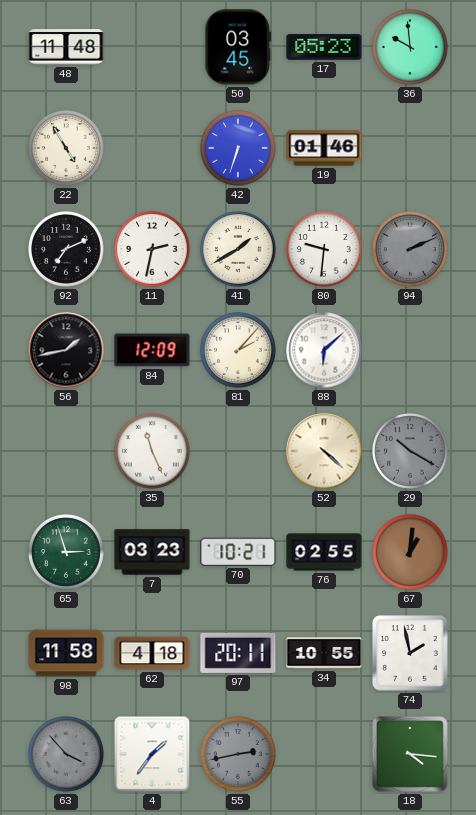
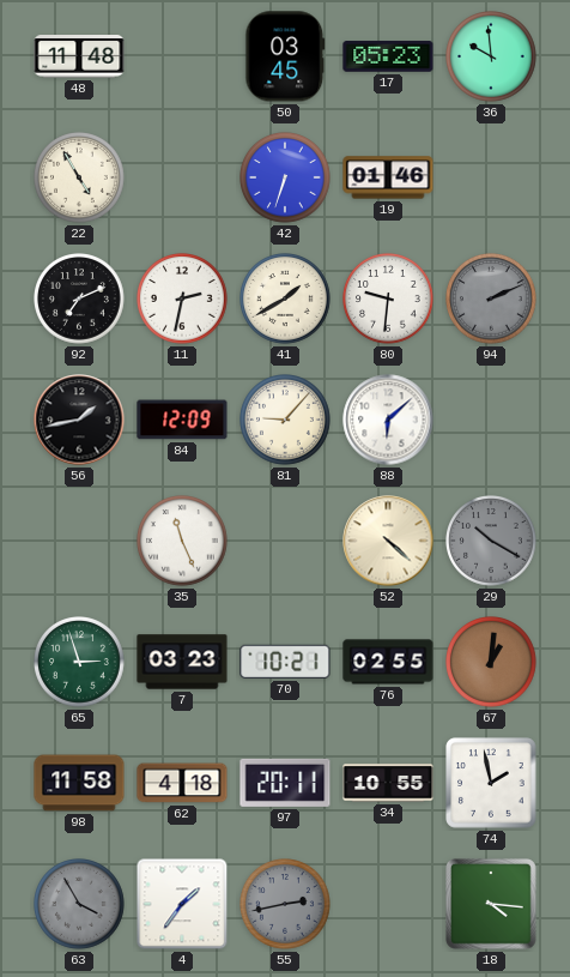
81: 2:07 -> 9:07 (285, 420)
63: 3:53 -> 3:55 (79, 904)
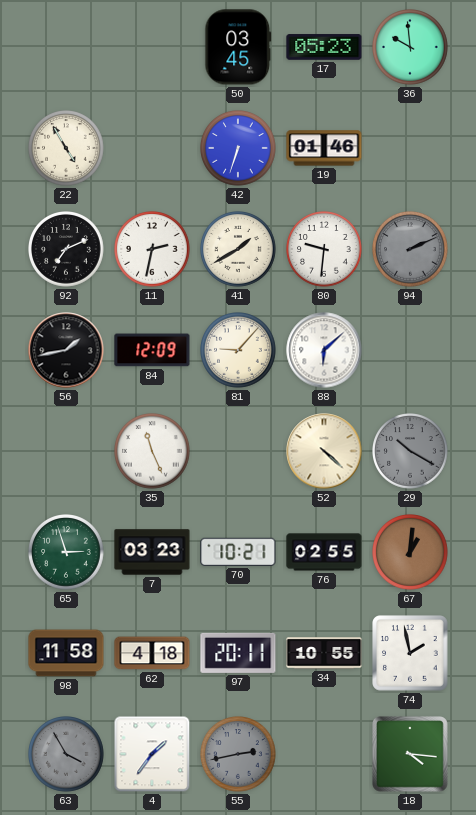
48: 11:48 -> none (79, 56)
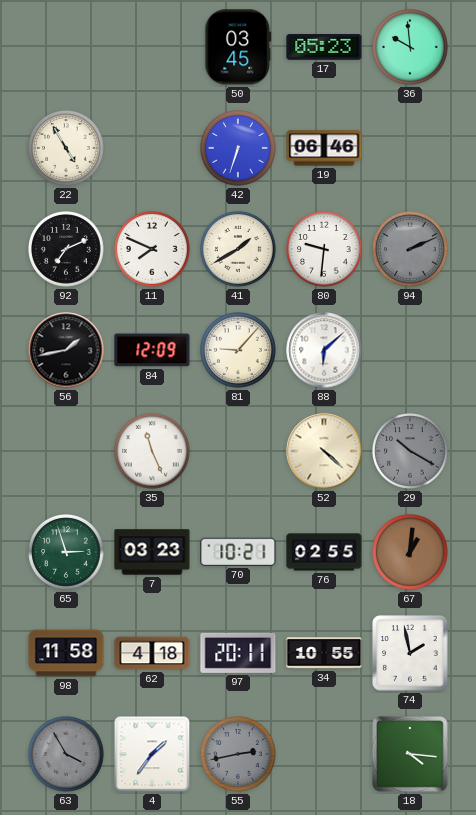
19: 01:46 -> 06:46 (324, 148)
11: 2:32 -> 7:49 (152, 249)
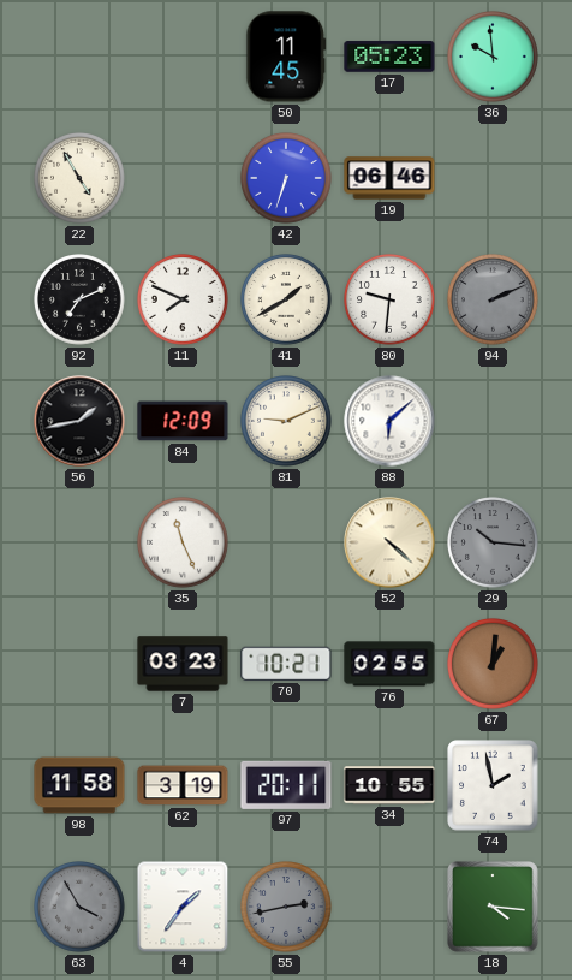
50: 03:45 -> 11:45 (286, 57)
81: 9:07 -> 9:11 (286, 421)
29: 10:20 -> 10:16 (493, 542)
65: 2:57 -> none (66, 552)
62: 4:18 -> 3:19 (183, 785)
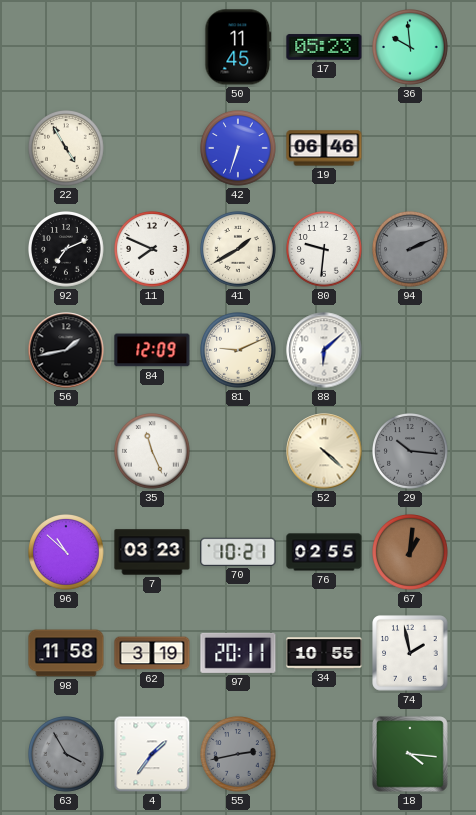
96: none -> 10:52 (66, 552)
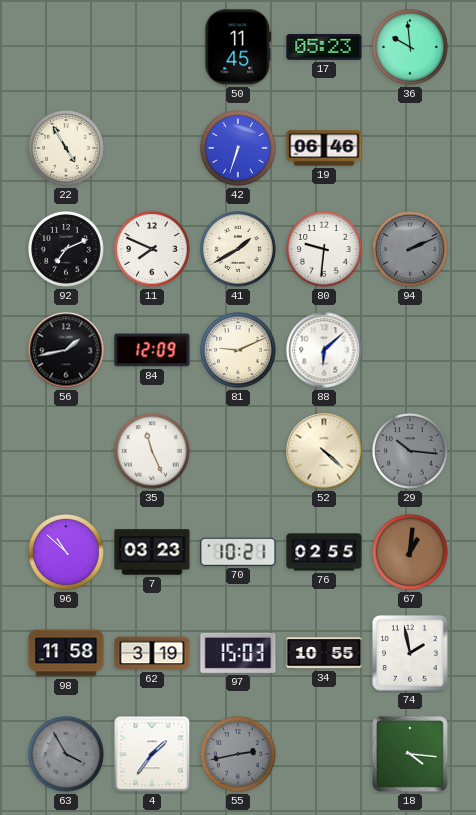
97: 20:11 -> 15:03 (238, 653)
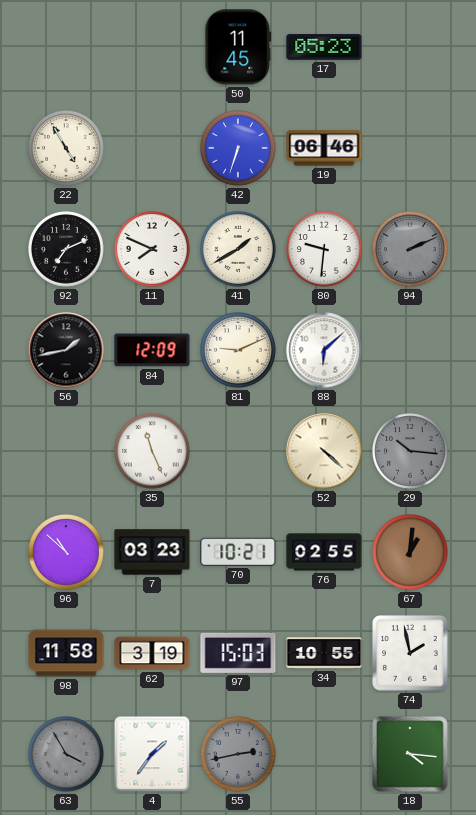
36: 9:59 -> none (410, 47)
